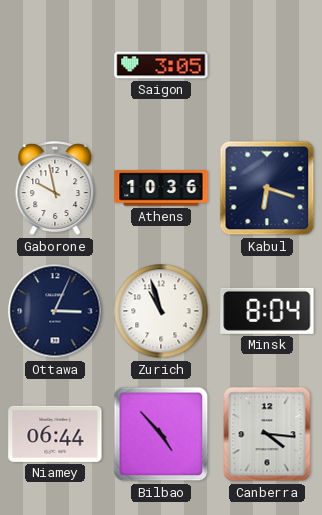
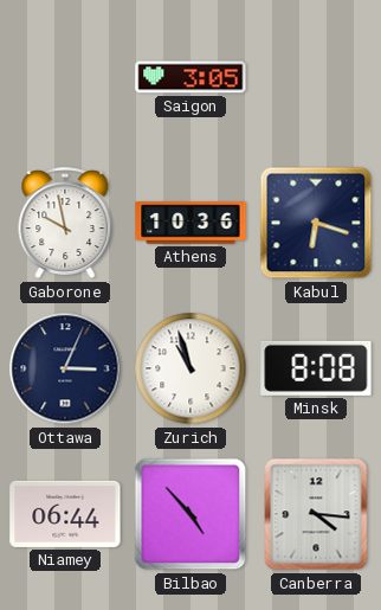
Minsk: 8:04 -> 8:08 (316, 368)
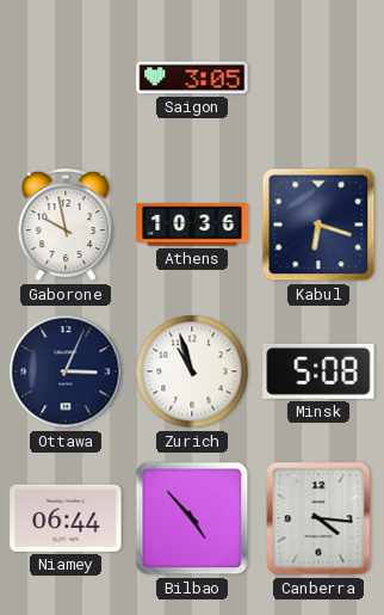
Minsk: 8:08 -> 5:08 (318, 371)
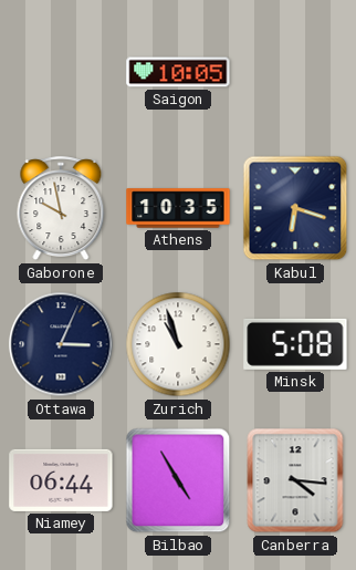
Saigon: 3:05 -> 10:05 (178, 72)
Athens: 10:36 -> 10:35 (178, 208)
Bilbao: 4:53 -> 4:55 (178, 480)
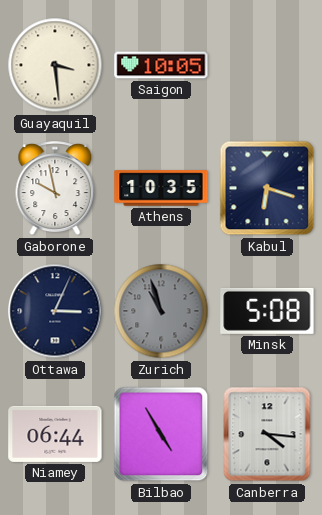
Guayaquil: none -> 3:29 (55, 65)
Zurich dial: white -> grey (161, 311)
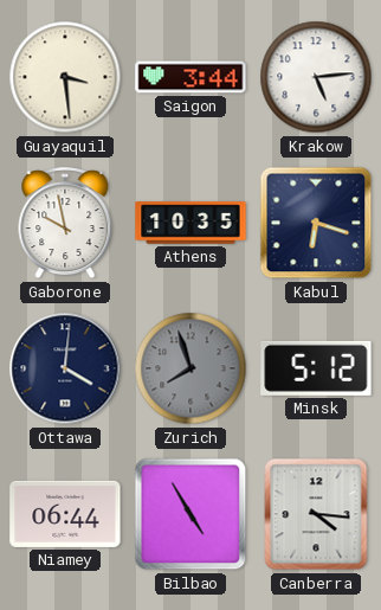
Saigon: 10:05 -> 3:44 (190, 77)
Krakow: none -> 5:14 (316, 77)
Ottawa: 3:04 -> 4:01 (65, 368)
Zurich: 10:57 -> 7:57 (190, 368)
Minsk: 5:08 -> 5:12 (316, 368)
